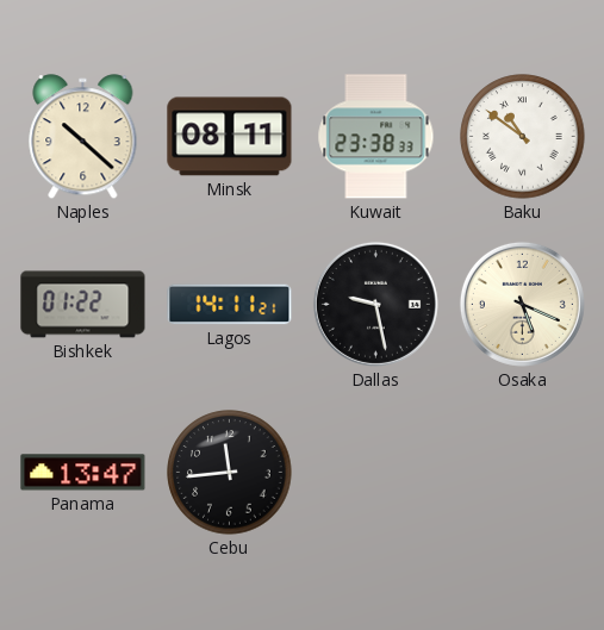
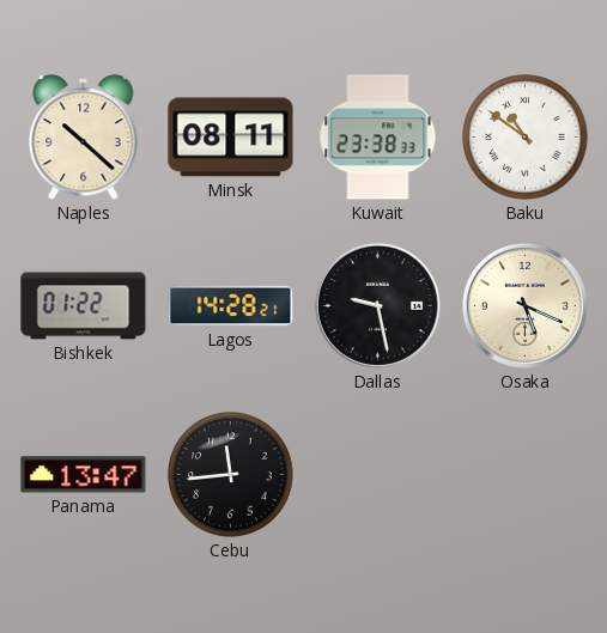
Lagos: 14:11 -> 14:28 (231, 306)
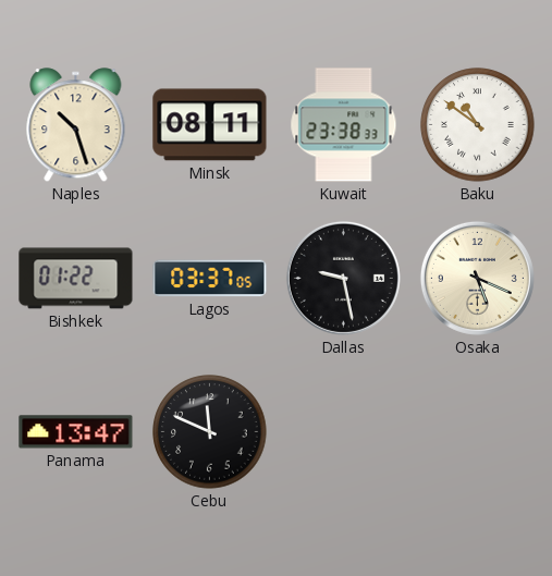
Naples: 10:22 -> 10:27 (76, 125)
Lagos: 14:28 -> 03:37 (210, 279)
Cebu: 11:44 -> 11:49 (210, 432)
